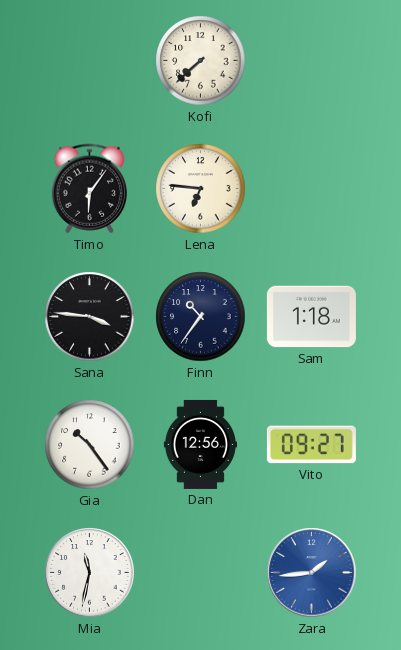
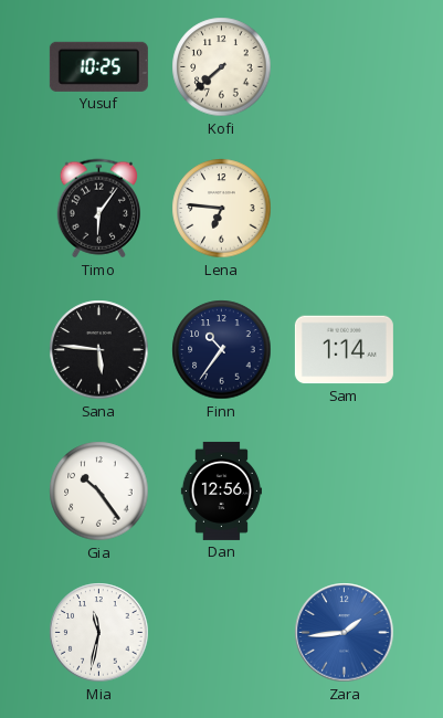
Yusuf: none -> 10:25 (98, 66)
Sana: 3:46 -> 5:46 (99, 350)
Sam: 1:18 -> 1:14 (344, 350)
Vito: 09:27 -> none (311, 445)
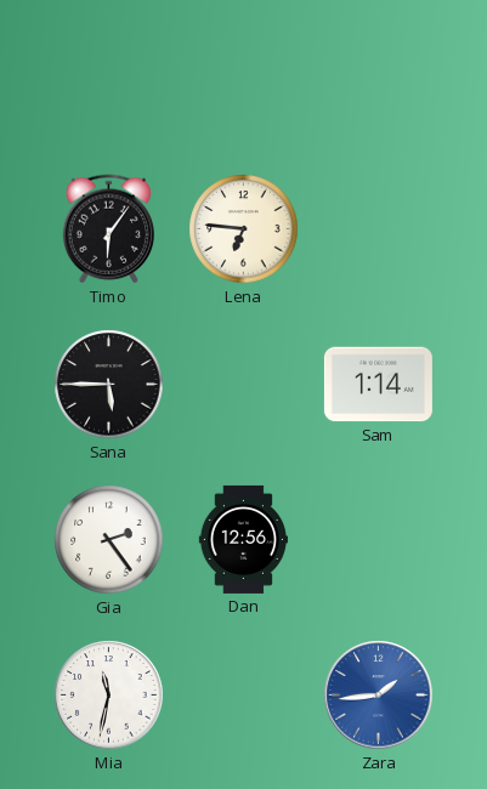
Yusuf: 10:25 -> none (98, 66)
Kofi: 7:38 -> none (222, 67)
Sana: 5:46 -> 5:45 (109, 385)
Finn: 10:36 -> none (222, 350)
Gia: 10:24 -> 2:24 (109, 540)
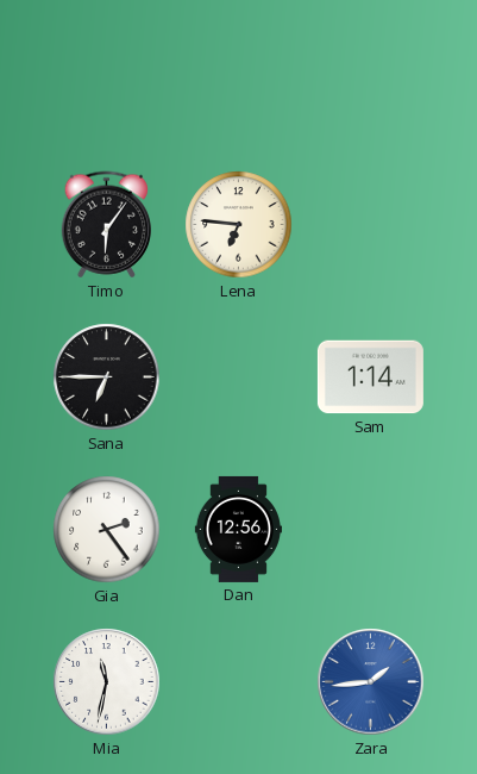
Sana: 5:45 -> 6:45 (107, 377)
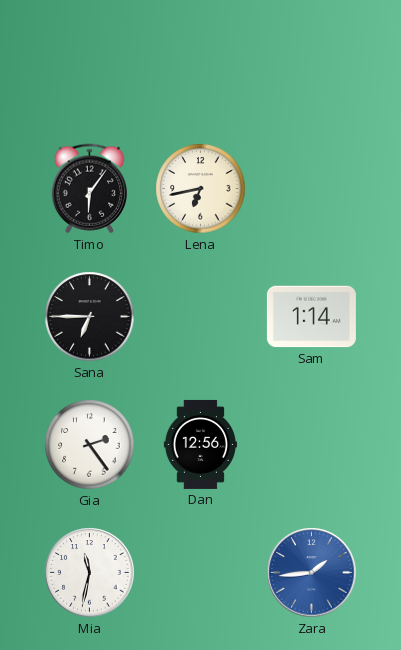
Lena: 6:46 -> 6:43 (201, 189)
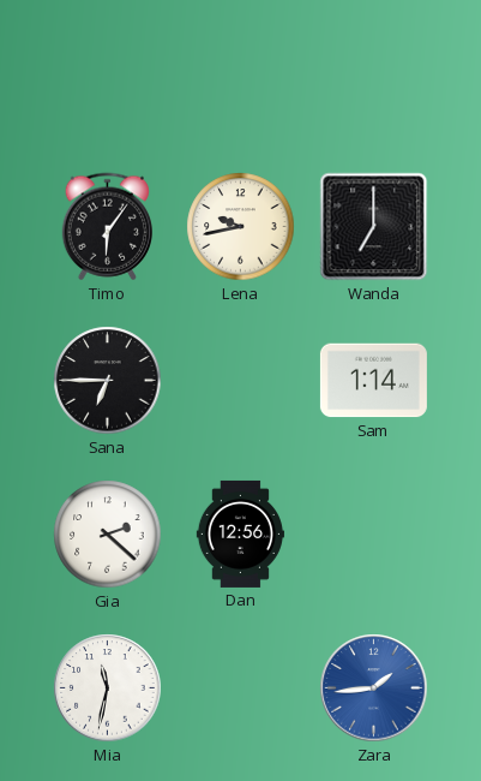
Lena: 6:43 -> 9:43 (241, 227)
Wanda: none -> 7:00 (374, 227)
Gia: 2:24 -> 2:22 (108, 535)
